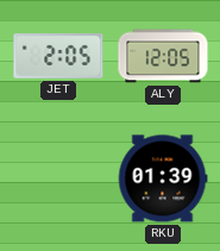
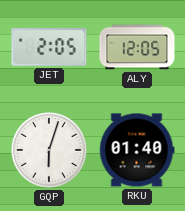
GQP: none -> 6:03 (49, 150)
RKU: 01:39 -> 01:40 (137, 150)
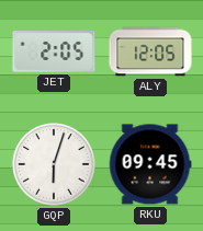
RKU: 01:40 -> 09:45 (150, 164)
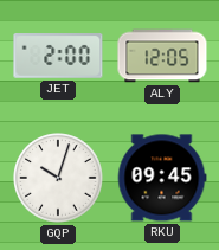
JET: 2:05 -> 2:00 (58, 56)
GQP: 6:03 -> 10:03 (58, 178)
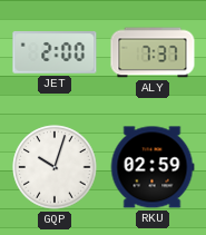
ALY: 12:05 -> 7:37 (153, 52)
RKU: 09:45 -> 02:59 (153, 167)
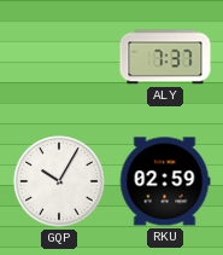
JET: 2:00 -> none (55, 52)
GQP: 10:03 -> 10:05 (59, 181)
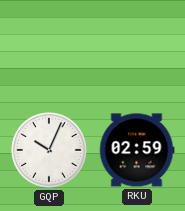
ALY: 7:37 -> none (165, 57)
GQP: 10:05 -> 10:04 (49, 150)
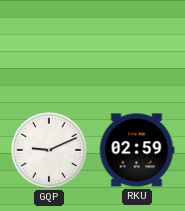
GQP: 10:04 -> 9:11 (49, 150)
